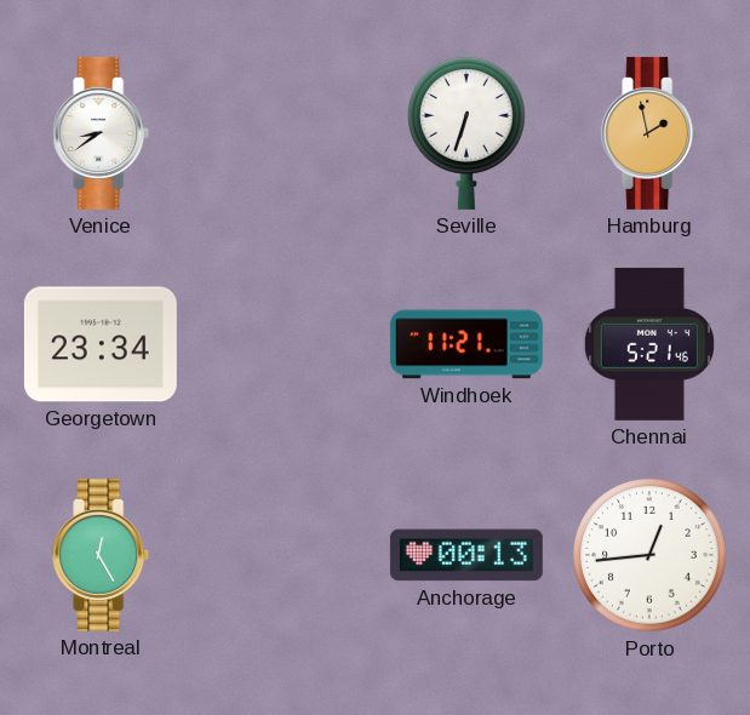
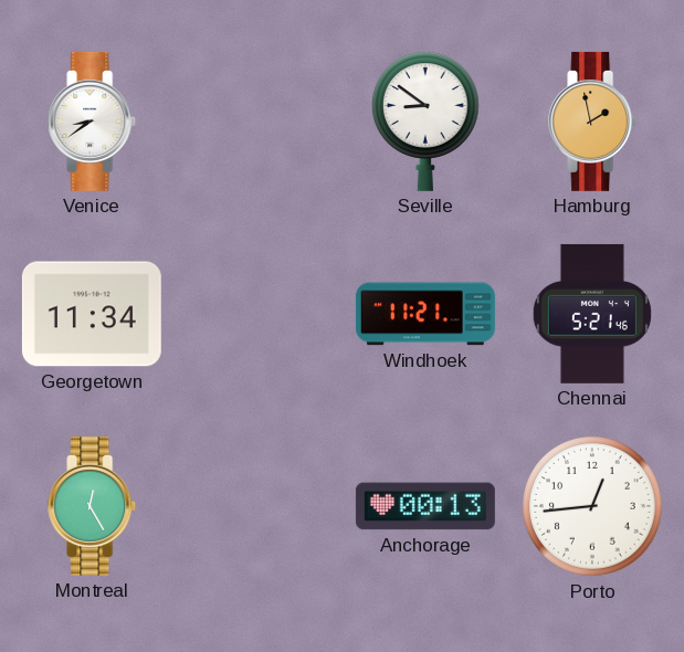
Seville: 6:33 -> 8:51 (425, 122)
Georgetown: 23:34 -> 11:34 (92, 314)
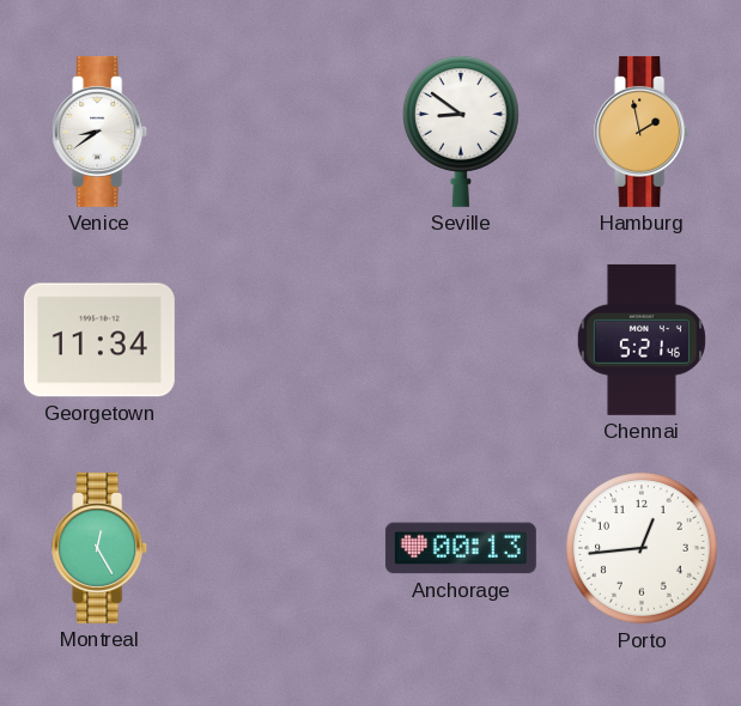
Windhoek: 11:21 -> none (425, 314)
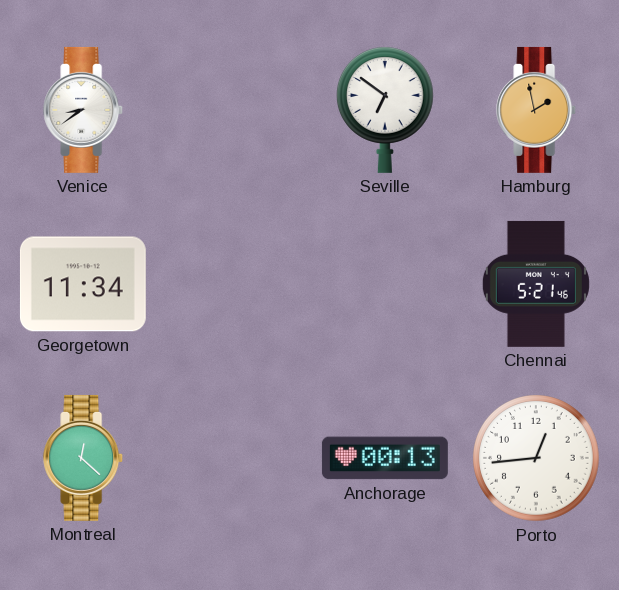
Seville: 8:51 -> 6:51 (385, 110)
Montreal: 12:25 -> 12:22 (84, 458)
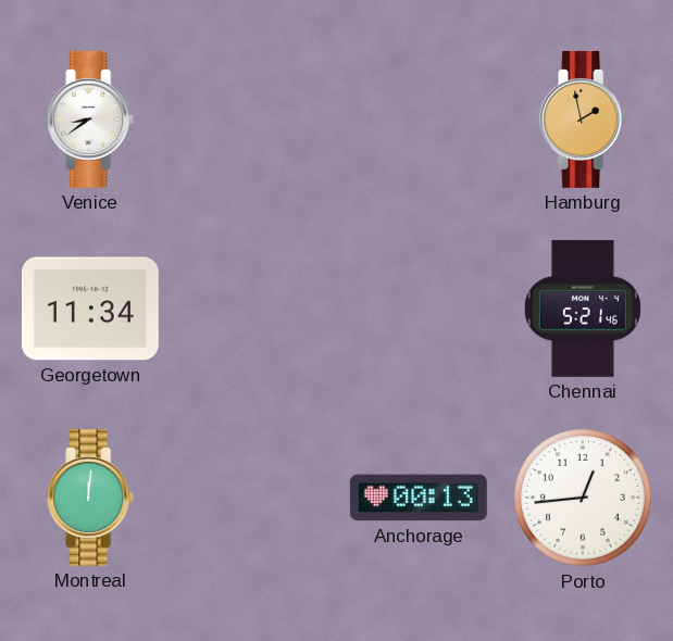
Seville: 6:51 -> none (385, 110)
Montreal: 12:22 -> 12:01 (91, 498)
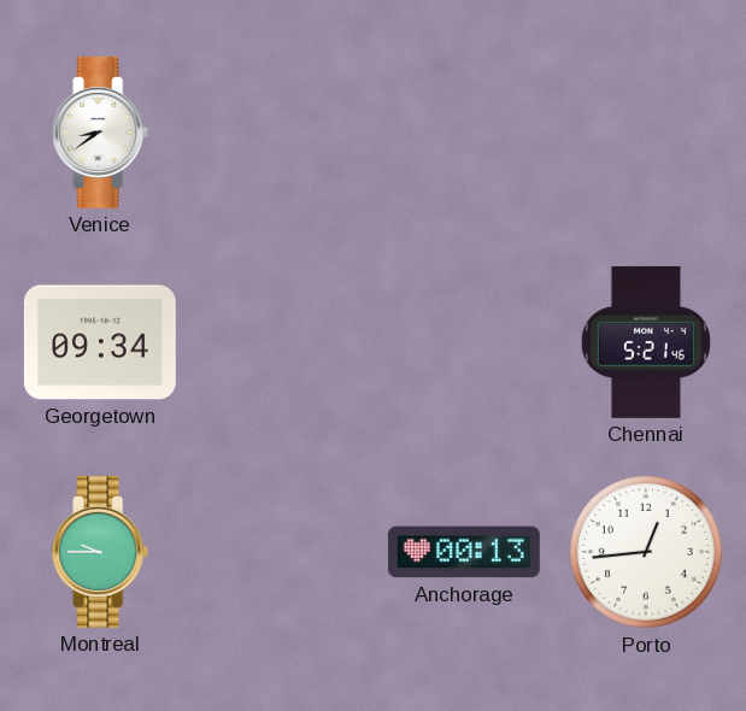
Hamburg: 1:58 -> none (584, 120)
Georgetown: 11:34 -> 09:34 (100, 342)
Montreal: 12:01 -> 9:45 (101, 552)
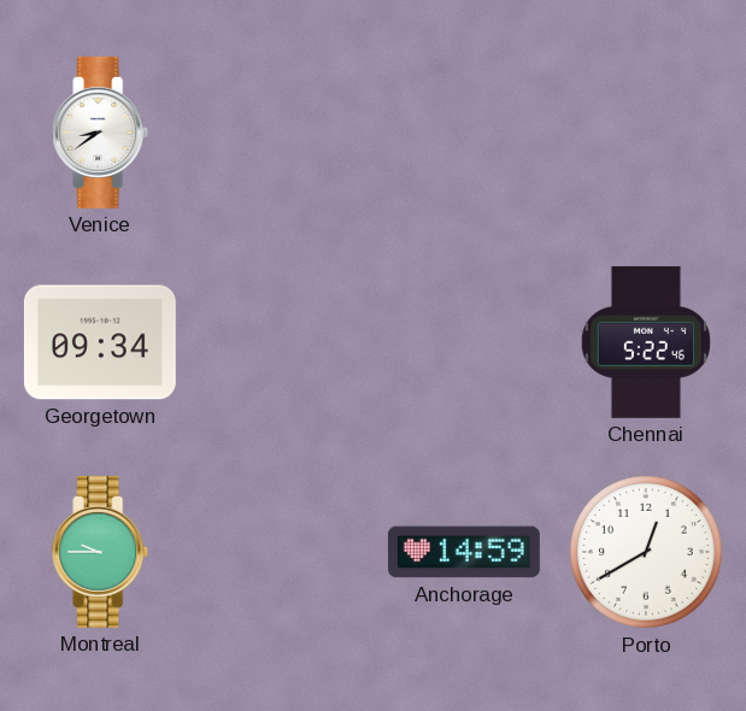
Chennai: 5:21 -> 5:22 (646, 342)
Anchorage: 00:13 -> 14:59 (464, 552)
Porto: 12:44 -> 12:40 (647, 553)
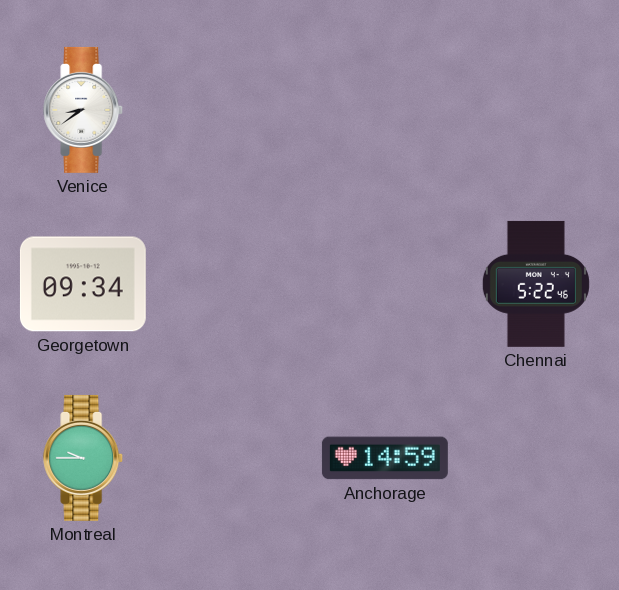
Porto: 12:40 -> none (647, 553)
